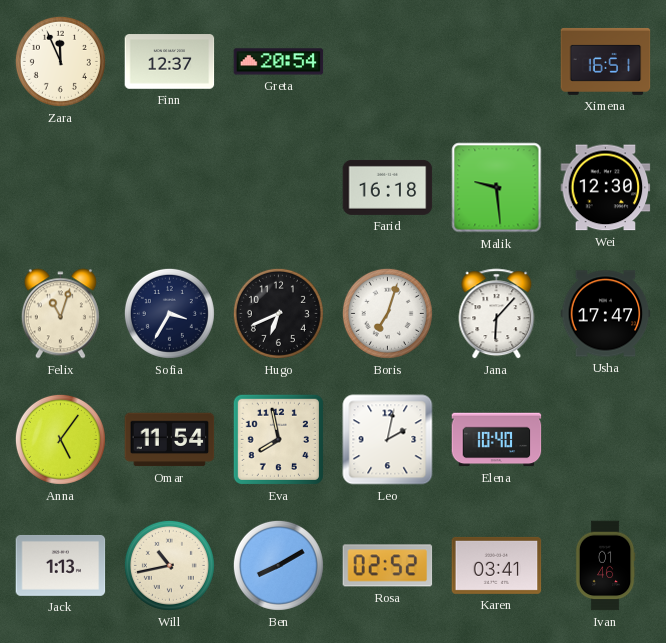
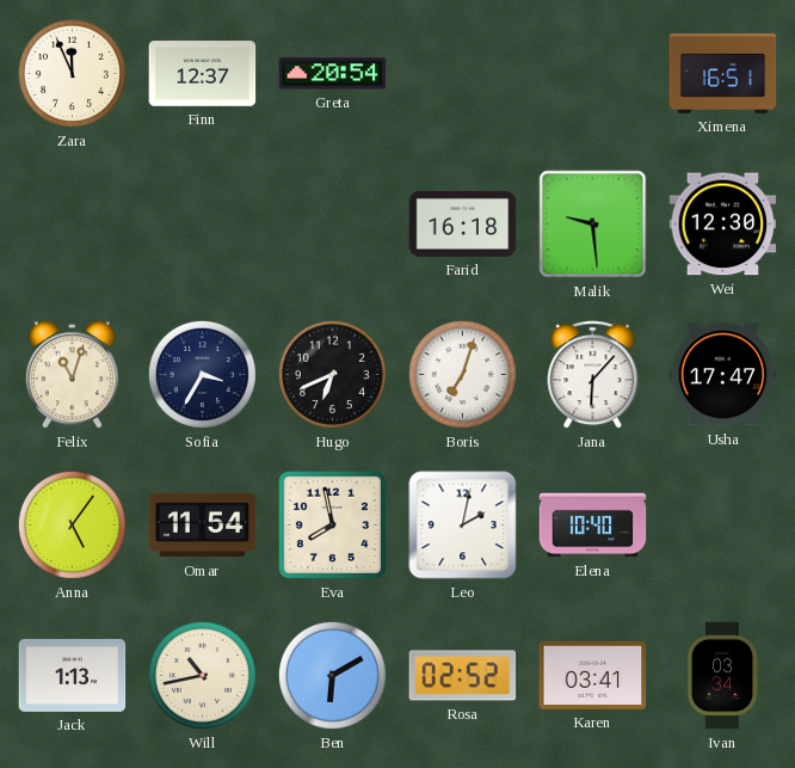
Ben: 8:10 -> 6:10 (332, 675)
Ivan: 01:46 -> 03:34 (722, 676)
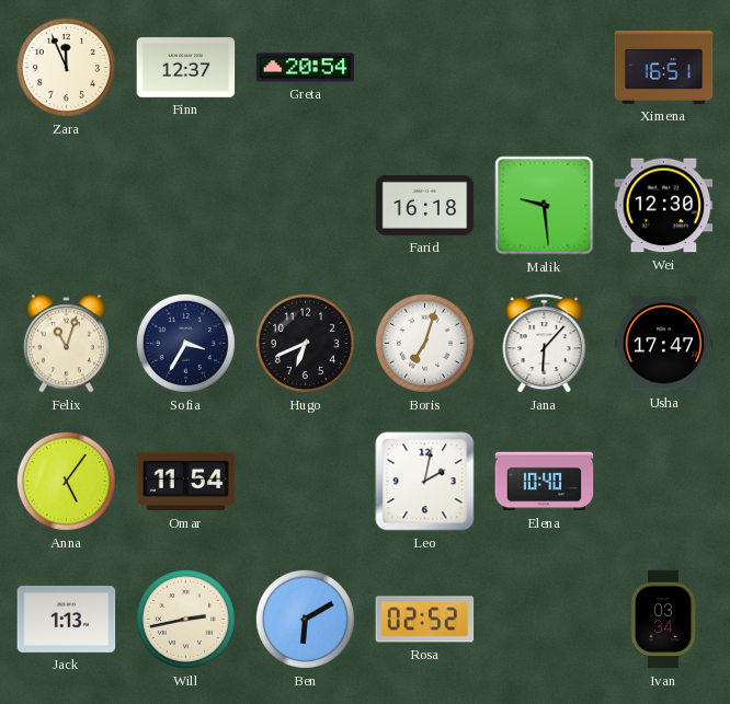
Eva: 7:58 -> none (332, 524)
Will: 10:43 -> 2:43 (185, 619)
Karen: 03:41 -> none (593, 675)
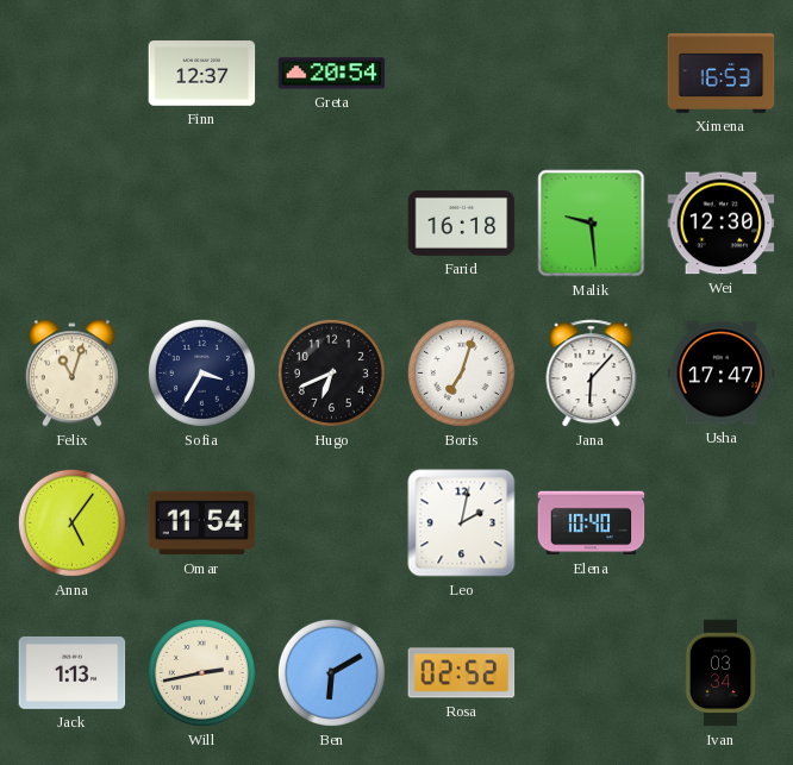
Zara: 11:56 -> none (66, 67)
Ximena: 16:51 -> 16:53 (722, 73)
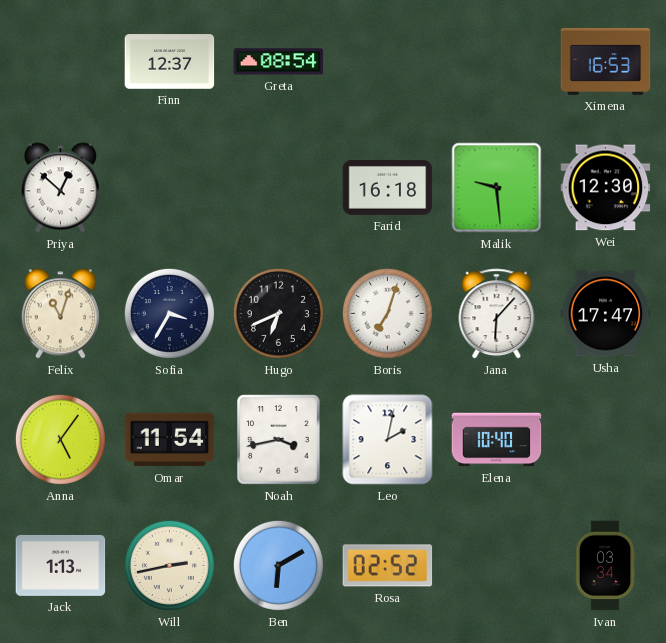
Greta: 20:54 -> 08:54 (279, 62)
Priya: none -> 12:52 (60, 188)
Noah: none -> 3:43 (279, 440)
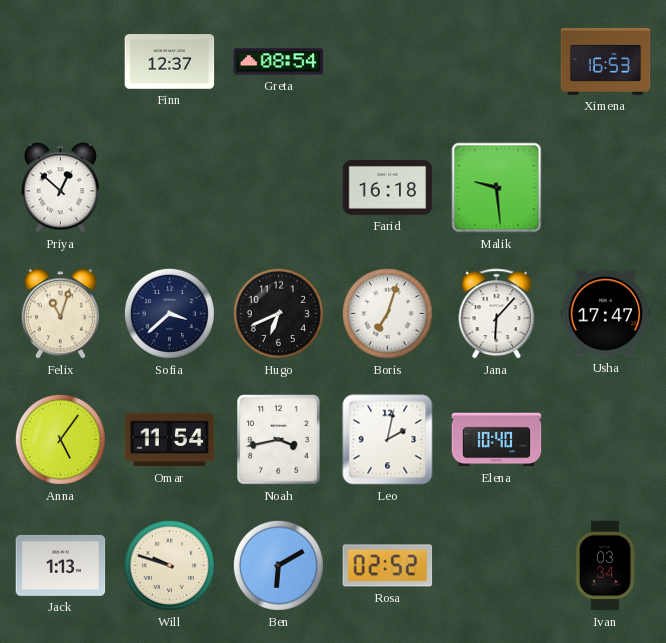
Wei: 12:30 -> none (606, 188)
Sofia: 3:35 -> 3:38 (169, 313)
Will: 2:43 -> 9:48 (169, 565)
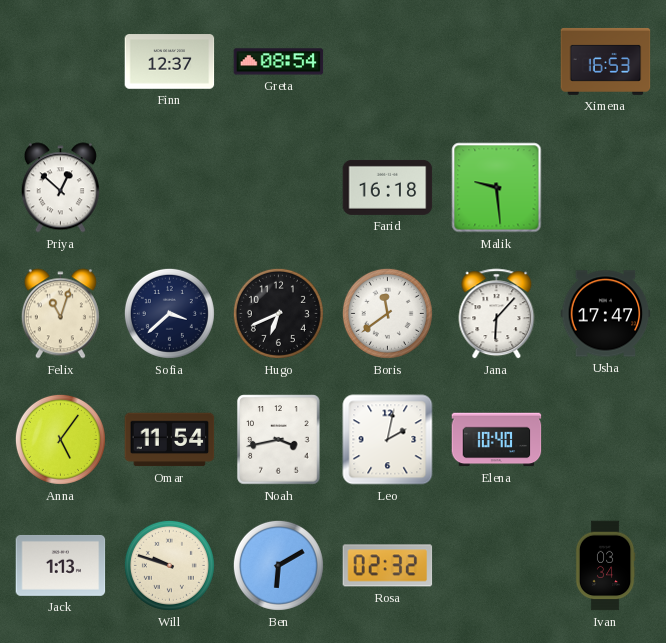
Boris: 7:03 -> 11:39 (387, 313)
Rosa: 02:52 -> 02:32 (388, 566)
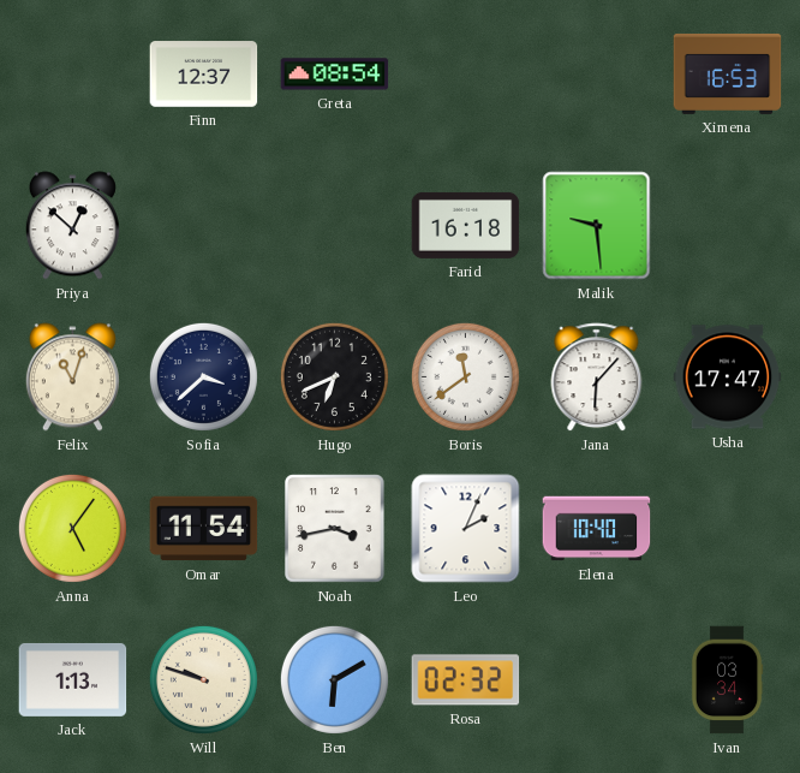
Leo: 2:02 -> 2:04 (466, 529)
